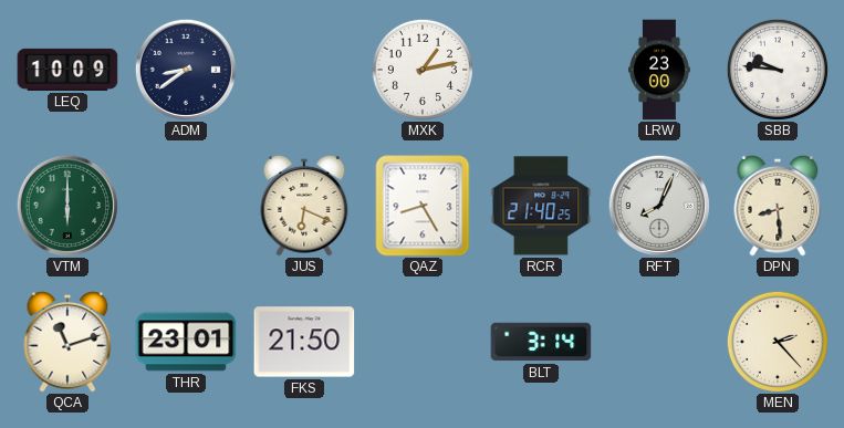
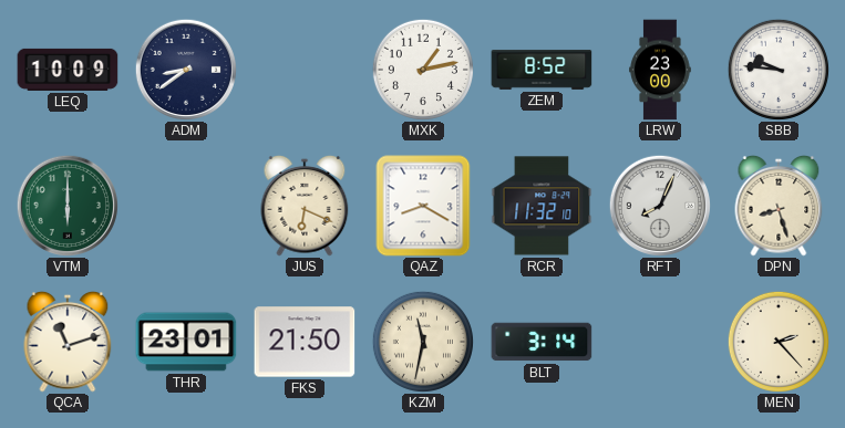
ZEM: none -> 8:52 (542, 70)
QAZ: 8:25 -> 8:20 (423, 206)
RCR: 21:40 -> 11:32 (542, 206)
DPN: 8:29 -> 8:27 (779, 206)
KZM: none -> 11:32 (423, 342)
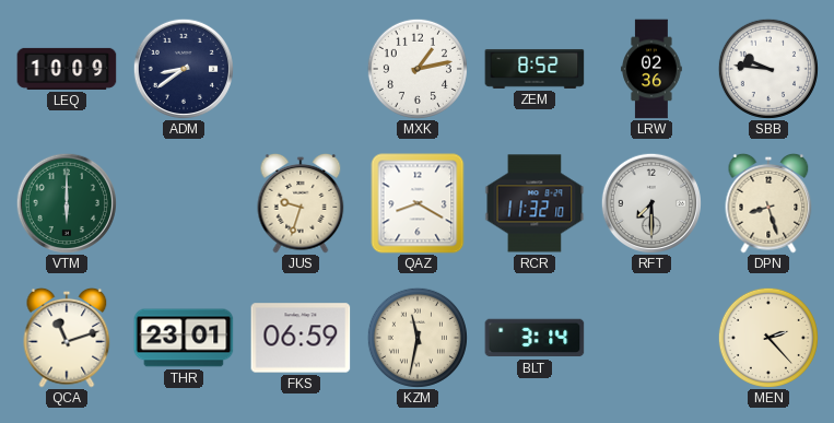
LRW: 23:00 -> 02:36 (651, 69)
JUS: 6:19 -> 9:33 (301, 203)
RFT: 8:04 -> 7:30 (650, 202)
FKS: 21:50 -> 06:59 (301, 338)
